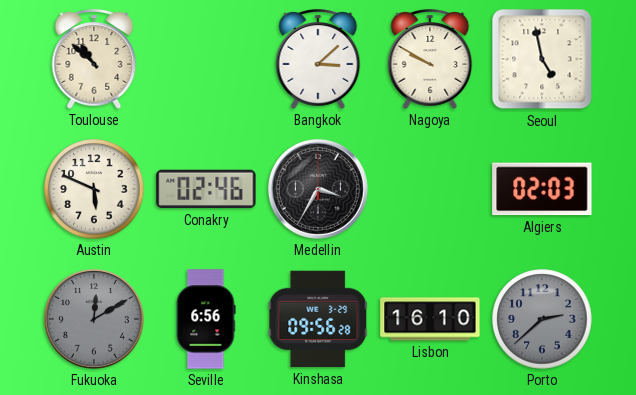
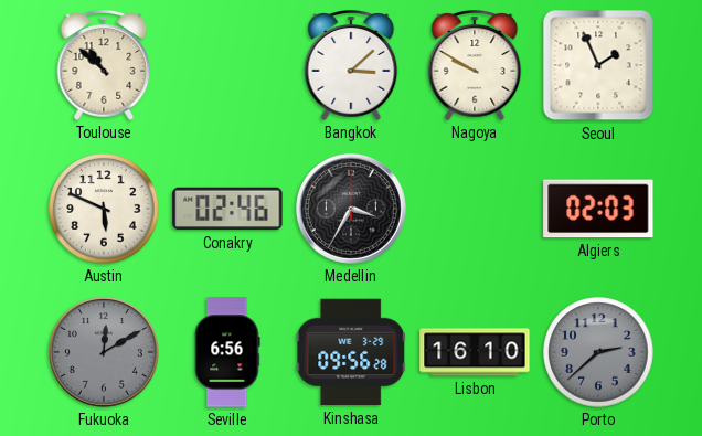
Seoul: 4:58 -> 1:56 (598, 65)
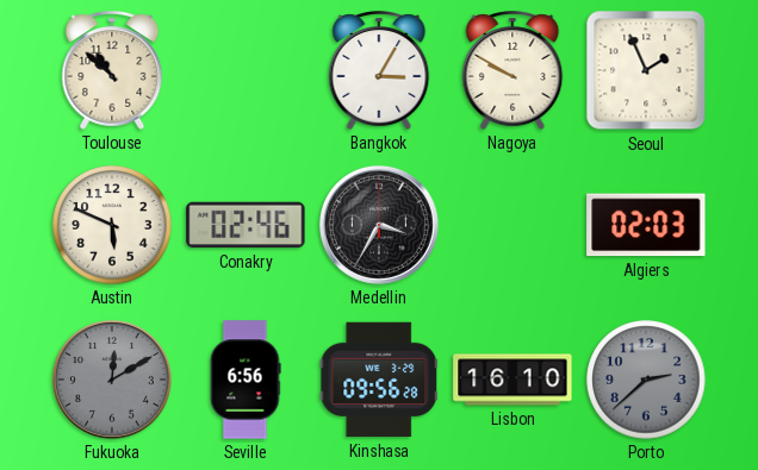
Bangkok: 3:08 -> 3:05 (379, 70)
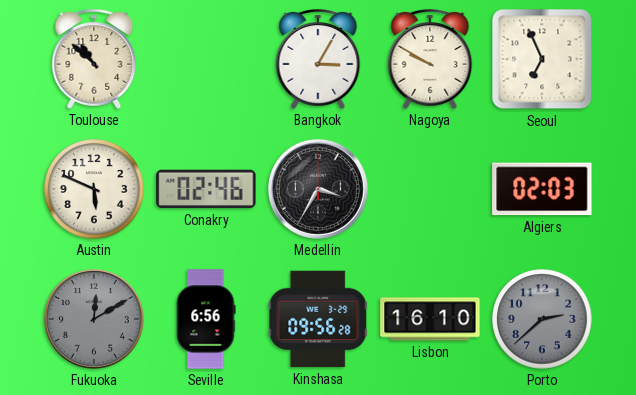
Seoul: 1:56 -> 6:56 (542, 59)
